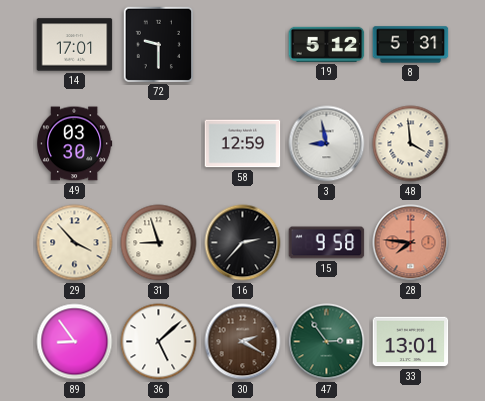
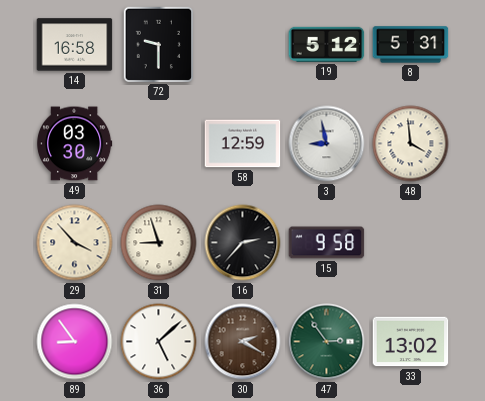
14: 17:01 -> 16:58 (75, 45)
28: 7:46 -> none (411, 243)
33: 13:01 -> 13:02 (411, 342)
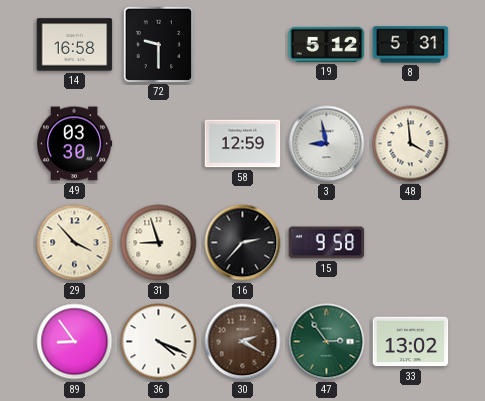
36: 5:08 -> 4:19 (159, 342)
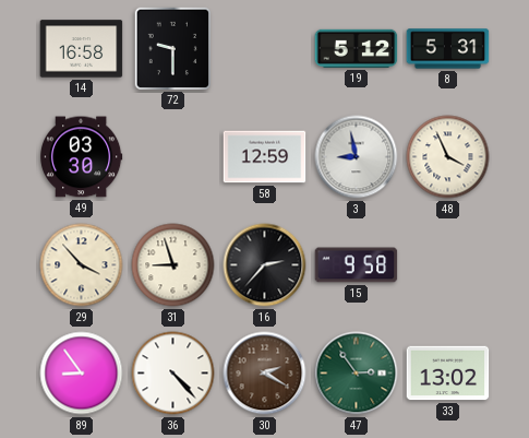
48: 3:59 -> 3:56 (448, 157)
36: 4:19 -> 4:23 (173, 374)
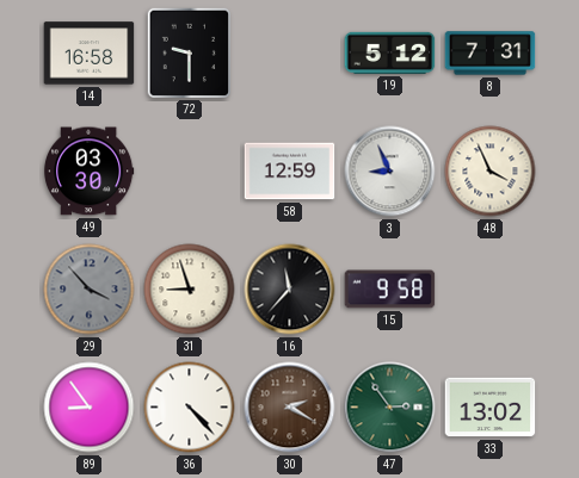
8: 5:31 -> 7:31 (491, 54)
3: 8:58 -> 8:56 (390, 172)
29 dial: cream -> grey (90, 290)
16: 2:37 -> 11:37 (290, 290)
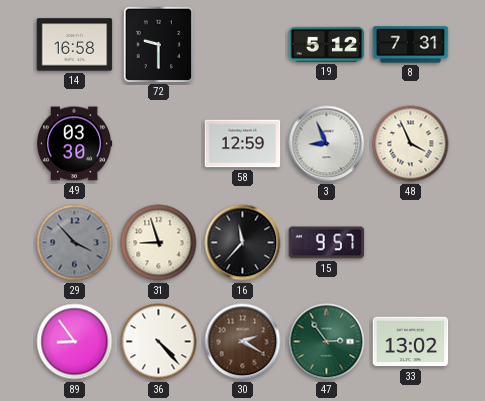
15: 9:58 -> 9:57 (327, 243)
